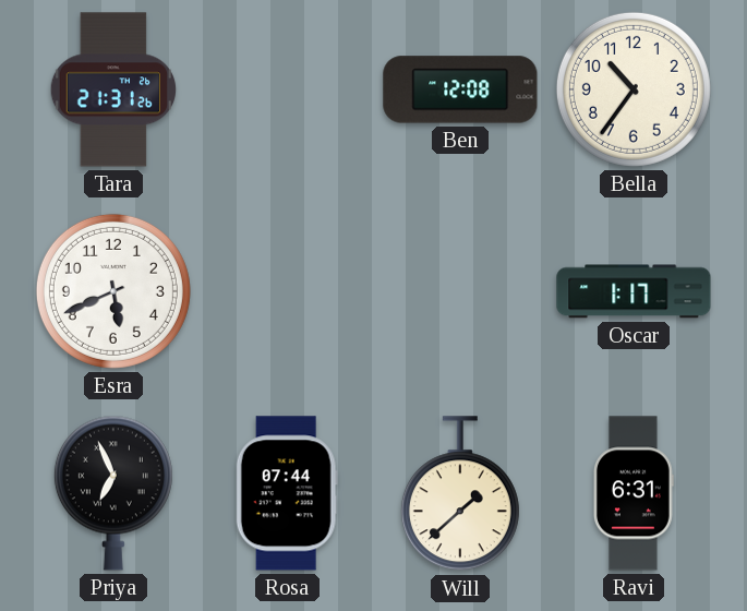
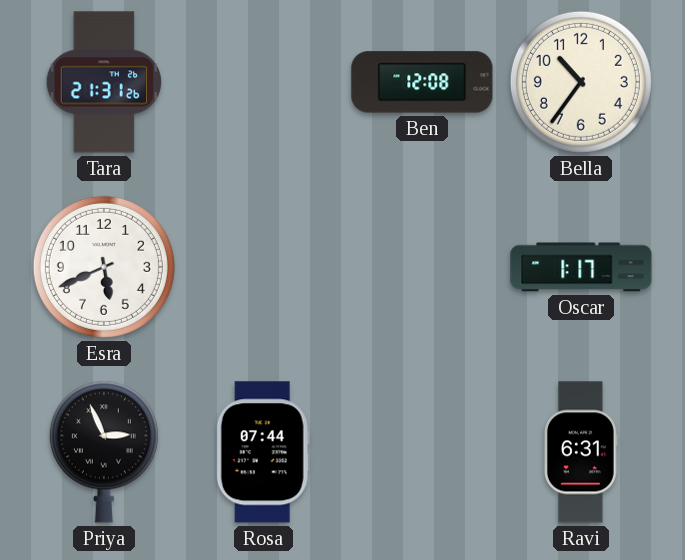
Priya: 6:56 -> 2:56 (104, 452)
Will: 1:38 -> none (460, 494)
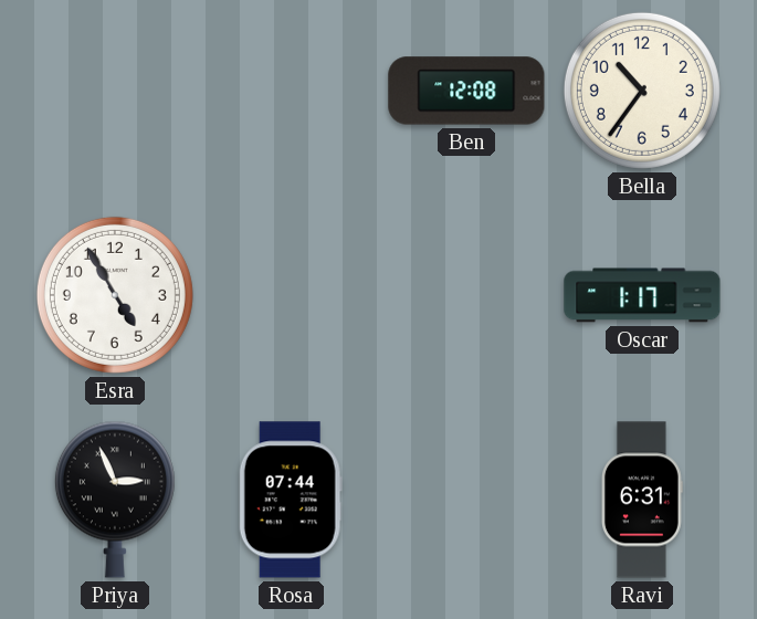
Tara: 21:31 -> none (103, 82)
Esra: 5:41 -> 4:55 (115, 295)
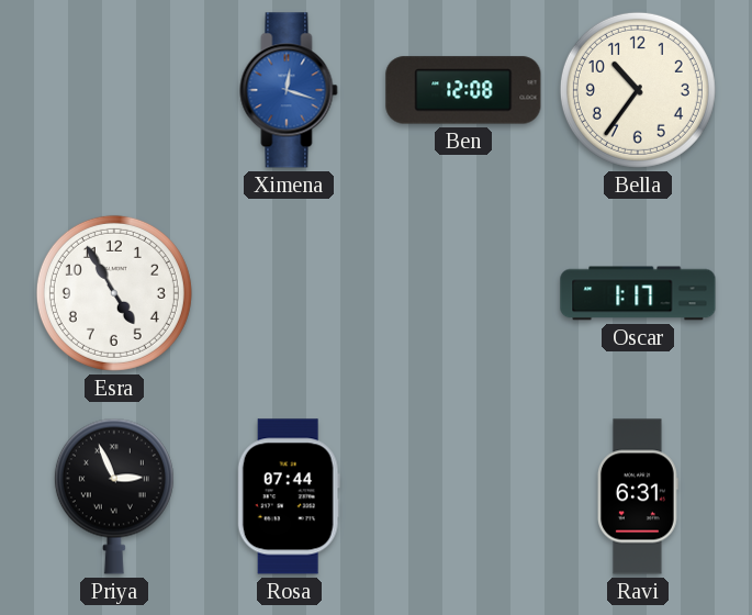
Ximena: none -> 12:18 (289, 90)
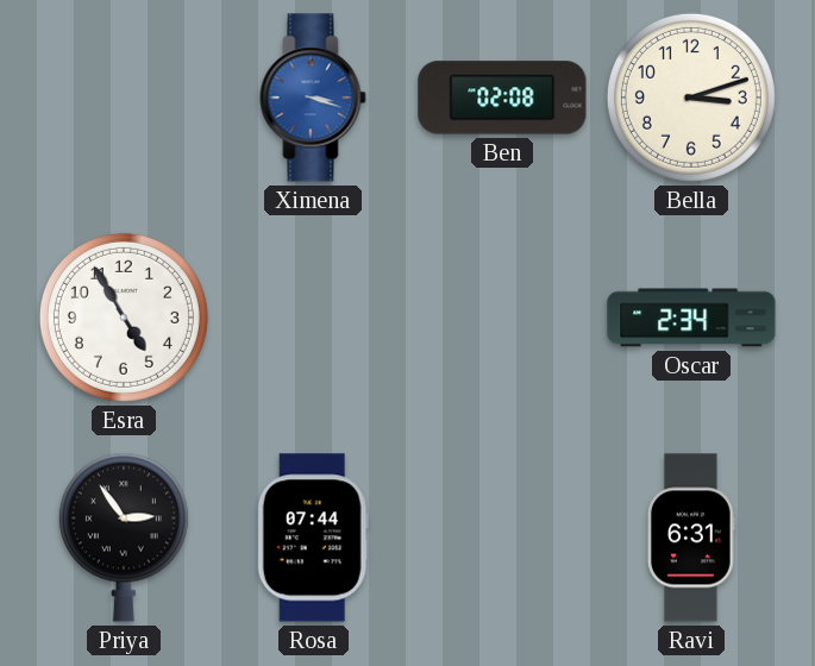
Ximena: 12:18 -> 3:18 (313, 98)
Ben: 12:08 -> 02:08 (502, 98)
Bella: 10:36 -> 3:12 (691, 98)
Oscar: 1:17 -> 2:34 (691, 318)
Priya: 2:56 -> 2:54 (124, 538)
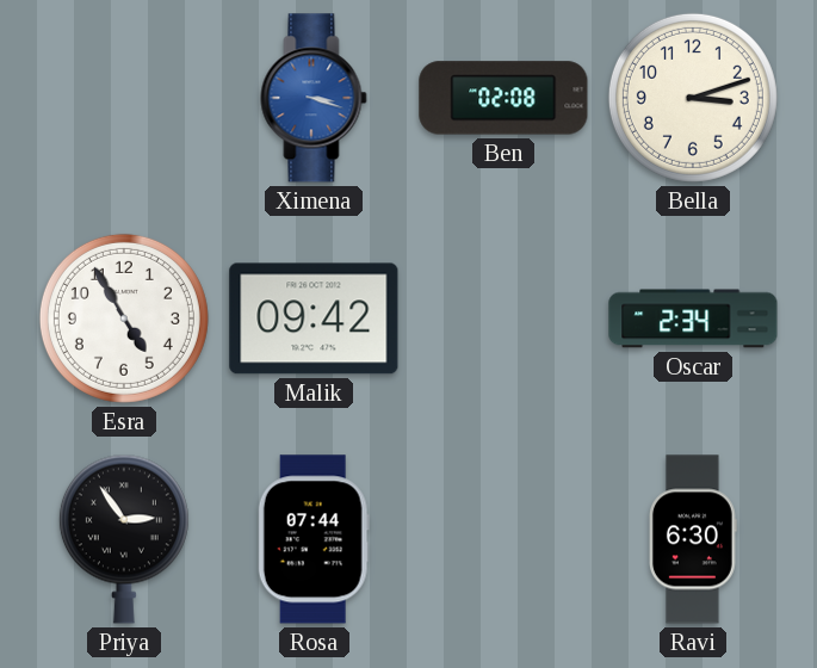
Malik: none -> 09:42 (314, 318)
Ravi: 6:31 -> 6:30 (693, 539)
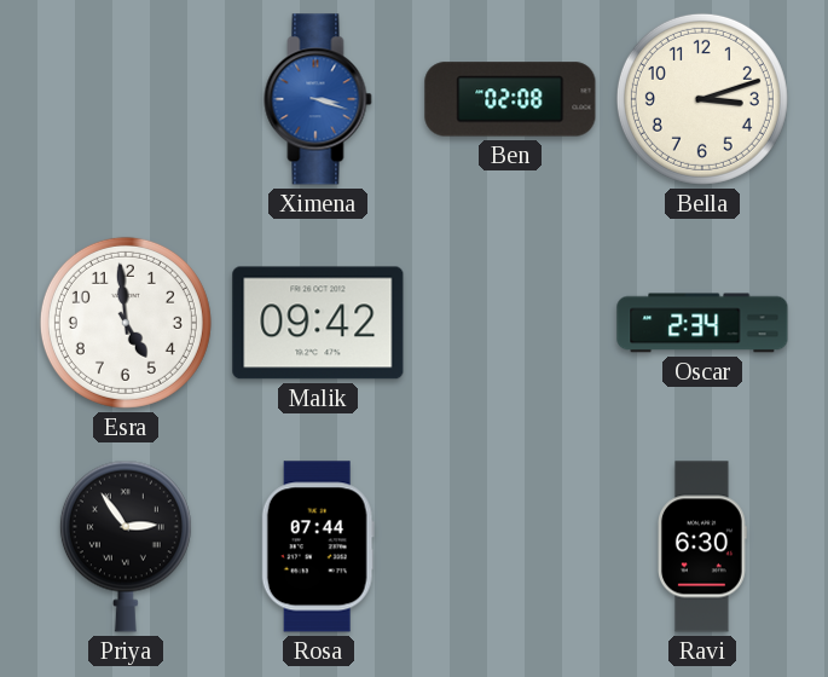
Esra: 4:55 -> 4:59 (126, 323)
